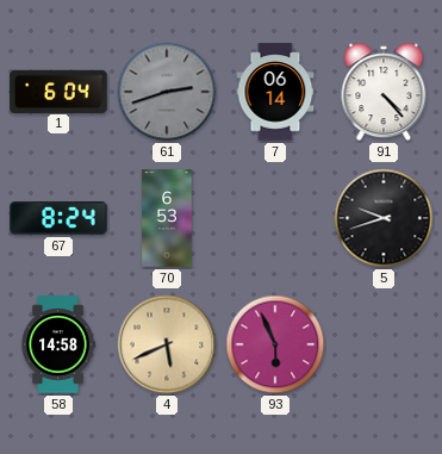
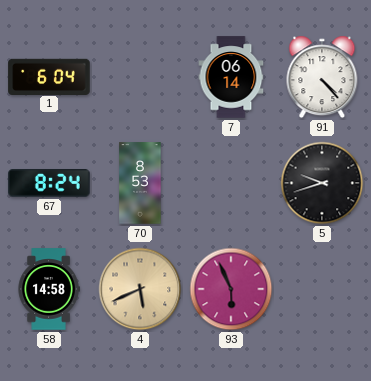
61: 2:42 -> none (167, 92)
70: 6:53 -> 8:53 (140, 183)
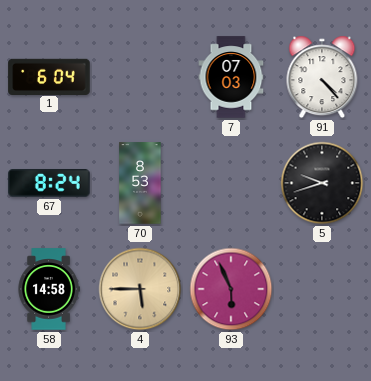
7: 06:14 -> 07:03 (231, 77)
4: 5:41 -> 5:45 (140, 289)
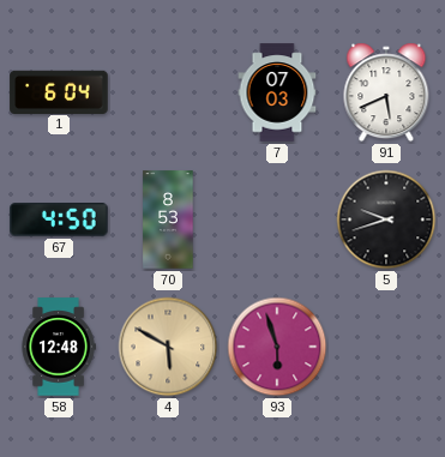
91: 4:23 -> 5:41 (386, 92)
67: 8:24 -> 4:50 (59, 221)
58: 14:58 -> 12:48 (59, 347)
4: 5:45 -> 5:50 (168, 347)
93: 5:56 -> 5:57 (277, 347)
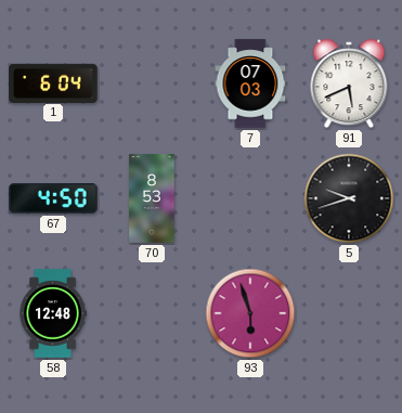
4: 5:50 -> none (168, 347)
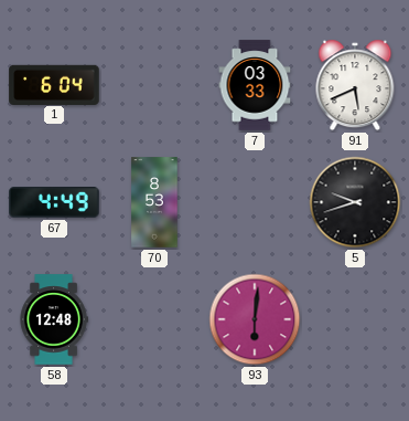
7: 07:03 -> 03:33 (255, 85)
67: 4:50 -> 4:49 (54, 203)
93: 5:57 -> 6:01 (255, 319)
